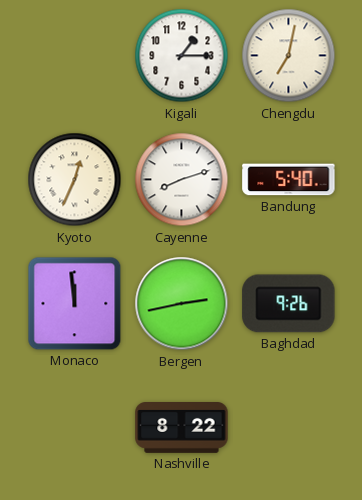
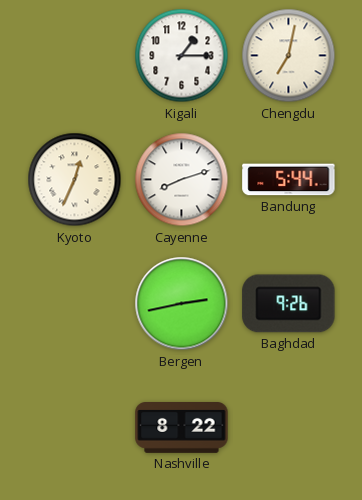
Bandung: 5:40 -> 5:44 (289, 180)
Monaco: 11:59 -> none (75, 304)
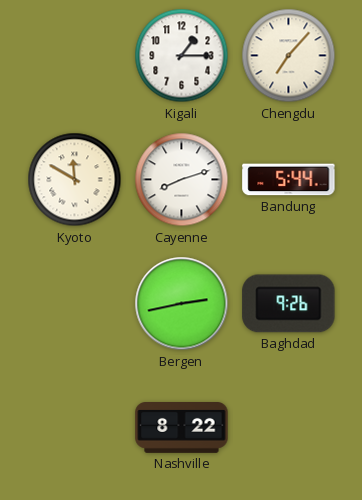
Chengdu: 7:02 -> 7:07 (289, 56)
Kyoto: 12:34 -> 11:50 (75, 180)
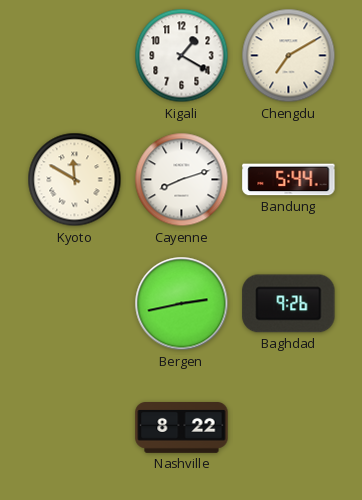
Kigali: 1:15 -> 1:20 (182, 56)
Chengdu: 7:07 -> 7:10 (289, 56)
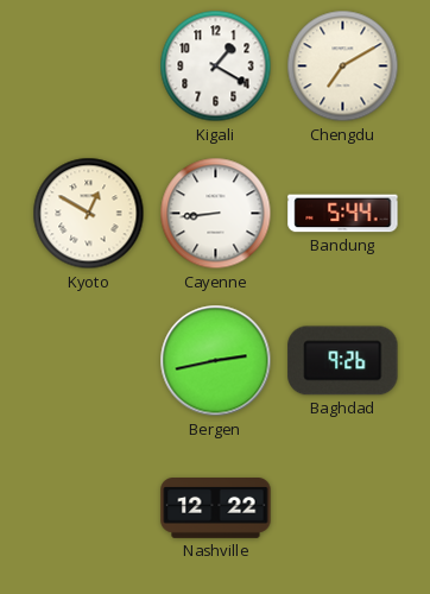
Kyoto: 11:50 -> 12:50 (89, 214)
Cayenne: 8:12 -> 8:44 (216, 214)
Nashville: 8:22 -> 12:22 (216, 508)
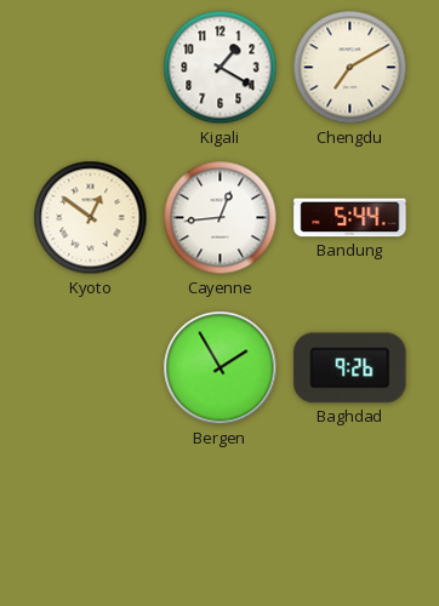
Kyoto: 12:50 -> 12:51 (91, 218)
Cayenne: 8:44 -> 12:44 (221, 218)
Bergen: 2:43 -> 1:55 (221, 368)
Nashville: 12:22 -> none (216, 508)
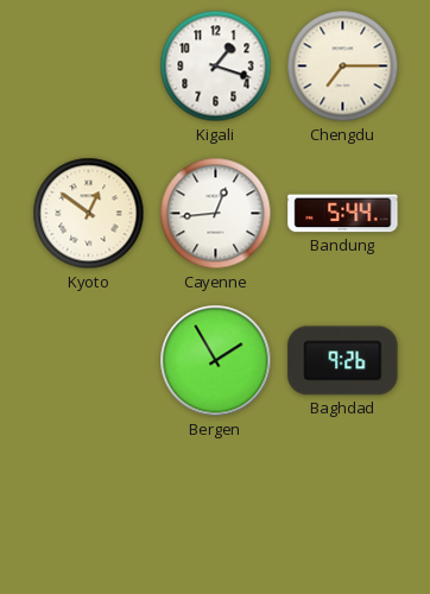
Kigali: 1:20 -> 1:18 (216, 67)
Chengdu: 7:10 -> 7:15 (343, 67)
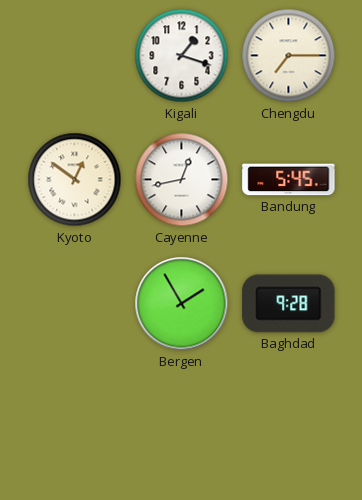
Cayenne: 12:44 -> 12:43 (182, 180)
Bandung: 5:44 -> 5:45 (289, 180)
Baghdad: 9:26 -> 9:28 (289, 304)
